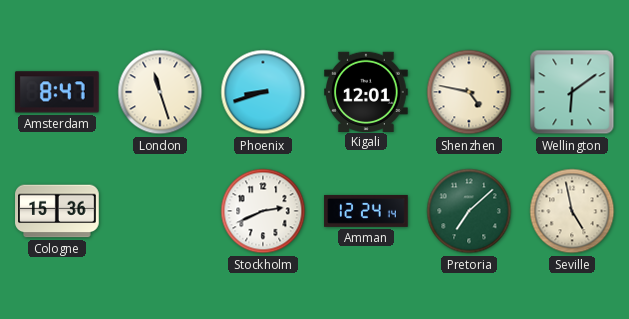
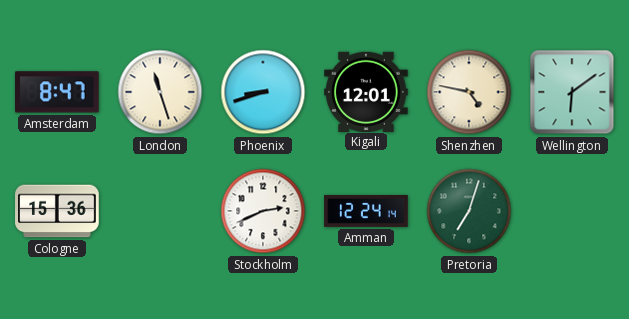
Pretoria: 7:08 -> 7:03 (469, 211)
Seville: 4:58 -> none (572, 211)
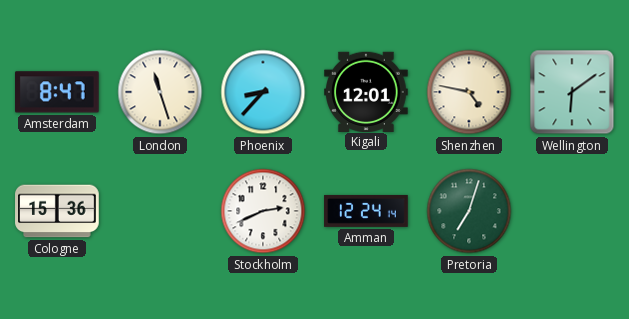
Phoenix: 8:42 -> 8:37 (263, 92)
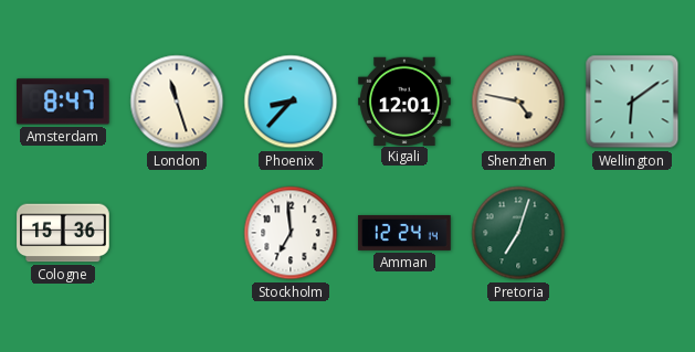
Stockholm: 2:41 -> 6:59 (291, 233)
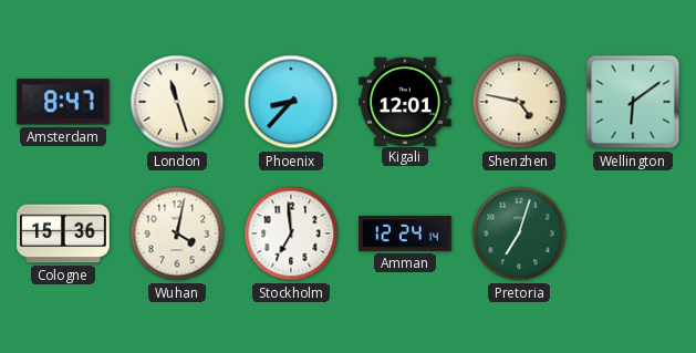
Wuhan: none -> 4:02 (177, 233)
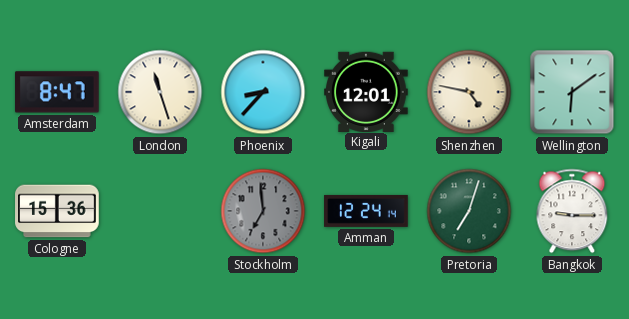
Wuhan: 4:02 -> none (177, 233)
Stockholm dial: white -> grey (263, 211)
Bangkok: none -> 9:15 (572, 211)
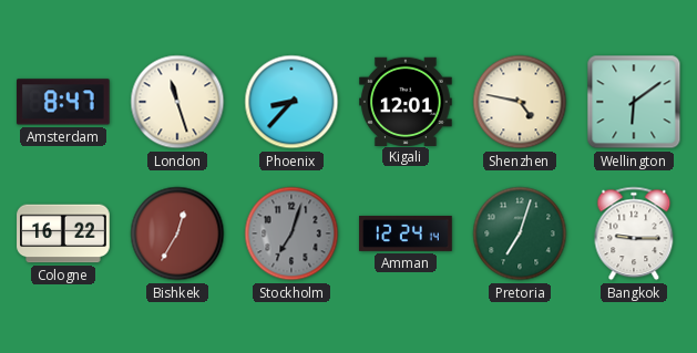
Cologne: 15:36 -> 16:22 (63, 233)
Bishkek: none -> 12:35 (177, 233)
Stockholm: 6:59 -> 7:03 (291, 233)
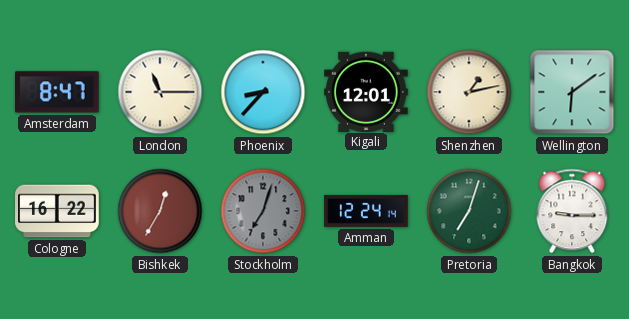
London: 11:27 -> 11:15 (160, 92)
Shenzhen: 4:47 -> 1:13 (469, 92)
